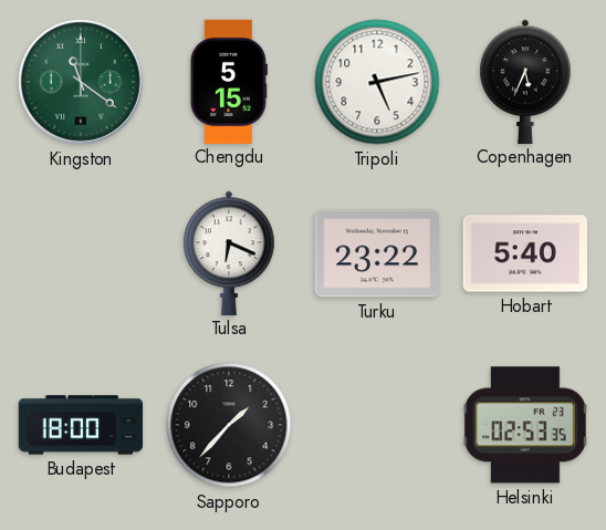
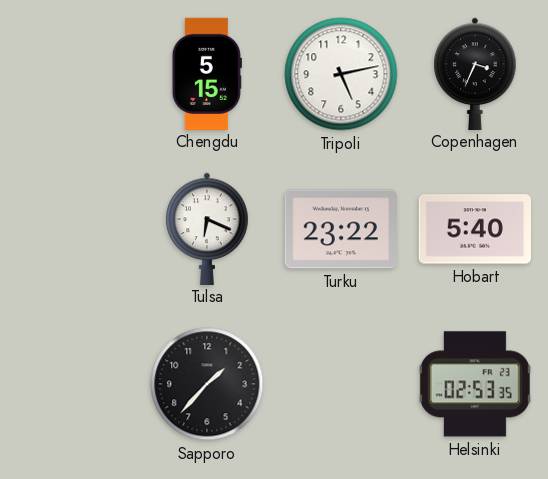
Kingston: 11:21 -> none (82, 83)
Copenhagen: 5:34 -> 3:34 (475, 73)
Budapest: 18:00 -> none (81, 425)
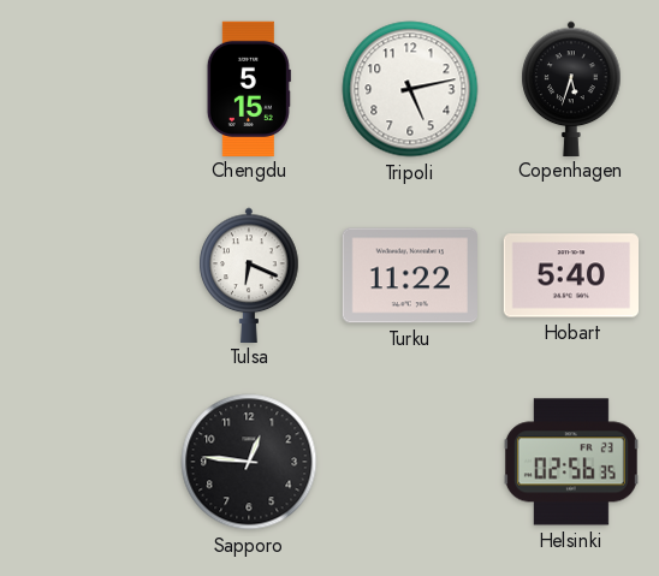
Copenhagen: 3:34 -> 5:33 (571, 88)
Turku: 23:22 -> 11:22 (410, 275)
Sapporo: 1:37 -> 12:46 (249, 462)
Helsinki: 02:53 -> 02:56 (571, 462)
